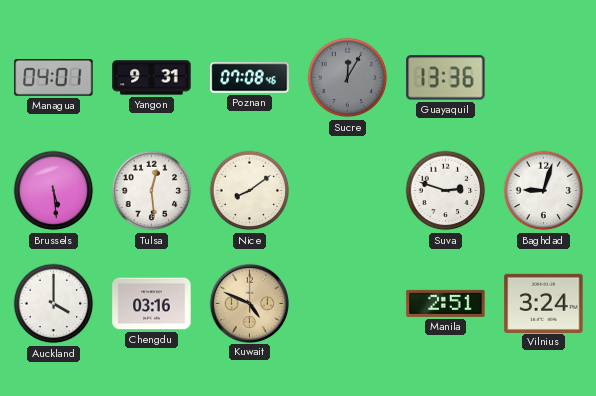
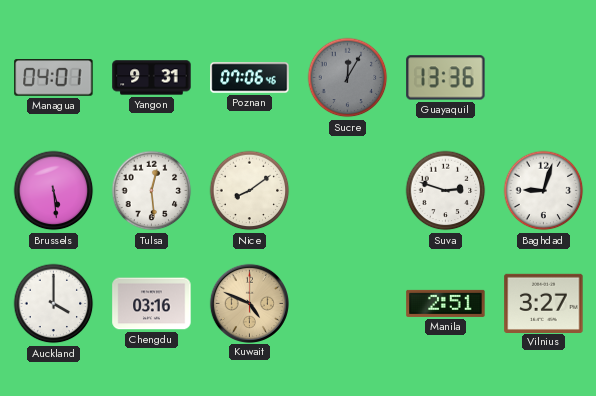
Poznan: 07:08 -> 07:06 (250, 78)
Vilnius: 3:24 -> 3:27 (544, 303)
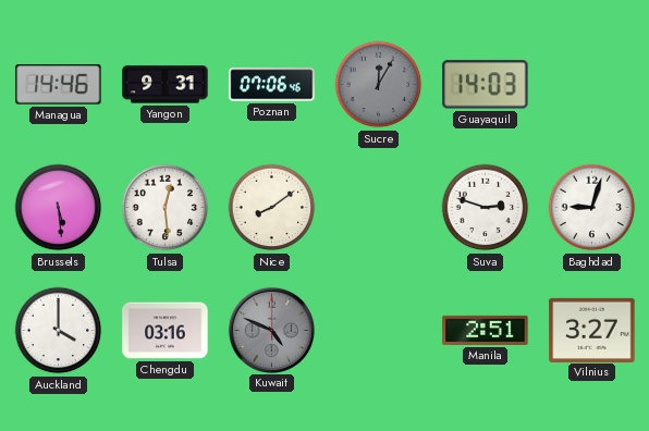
Managua: 04:01 -> 14:46 (59, 85)
Guayaquil: 13:36 -> 14:03 (486, 85)
Kuwait dial: champagne -> grey (271, 330)
